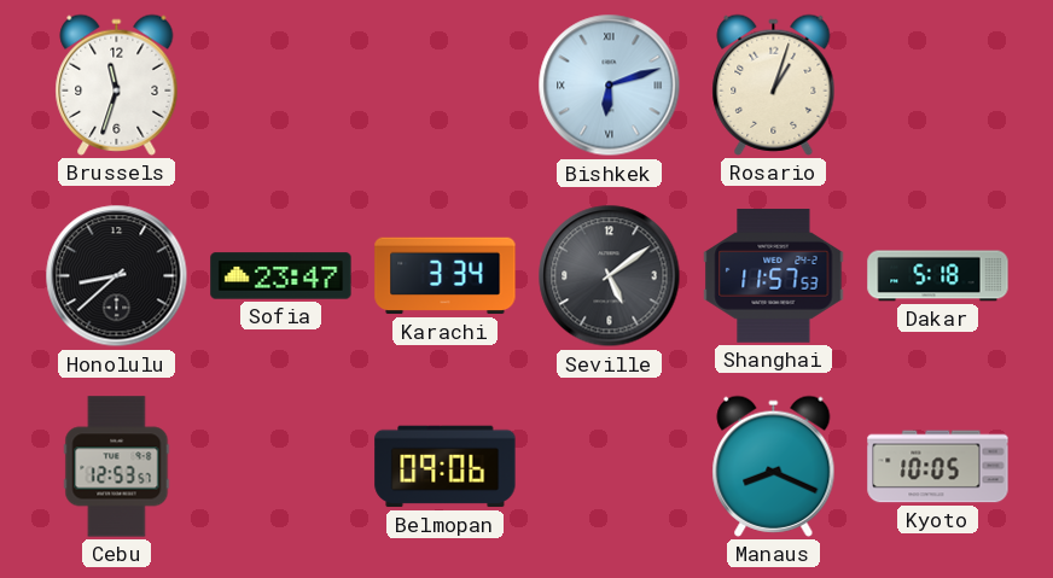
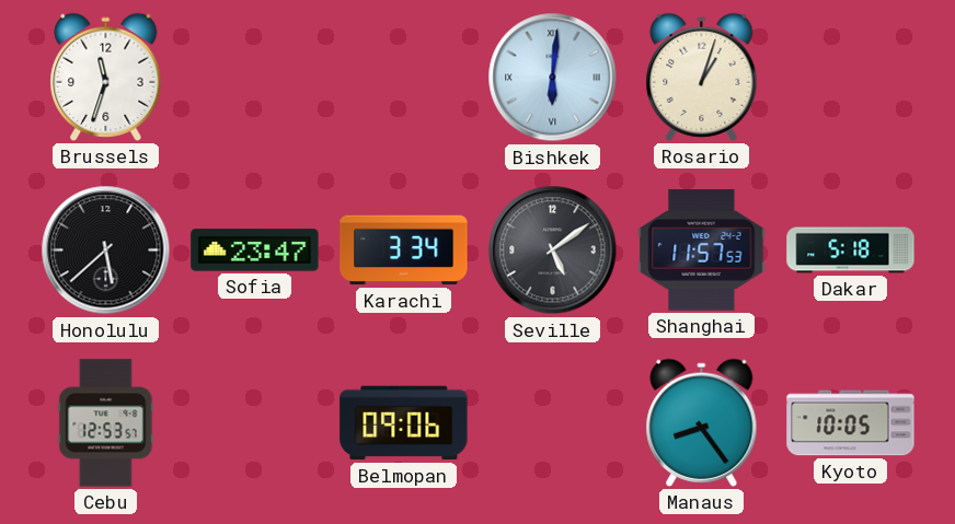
Bishkek: 6:12 -> 6:01 (553, 78)
Honolulu: 8:38 -> 5:38 (106, 251)
Manaus: 8:19 -> 8:24 (702, 422)
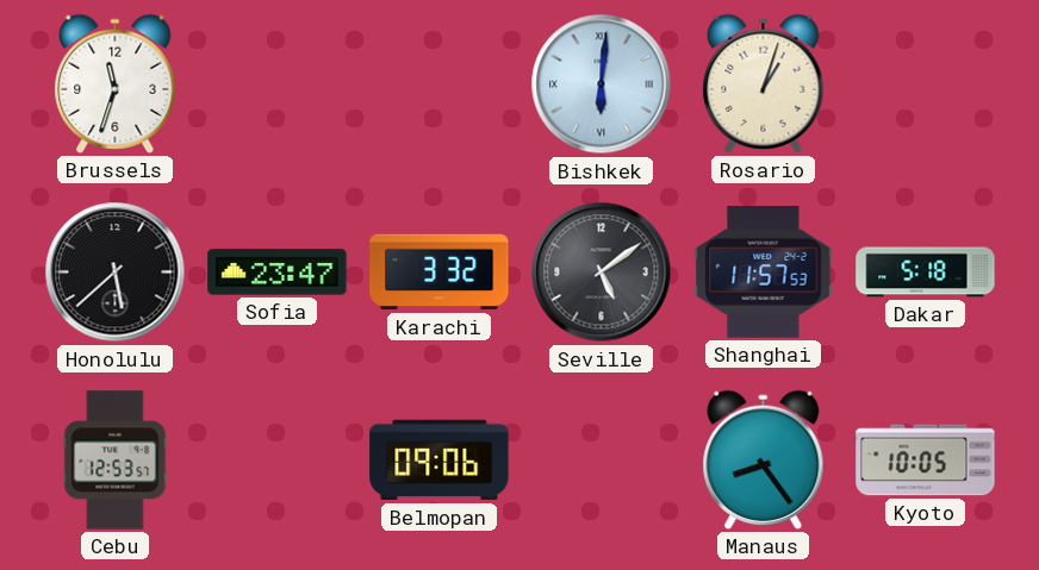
Karachi: 3:34 -> 3:32 (440, 273)
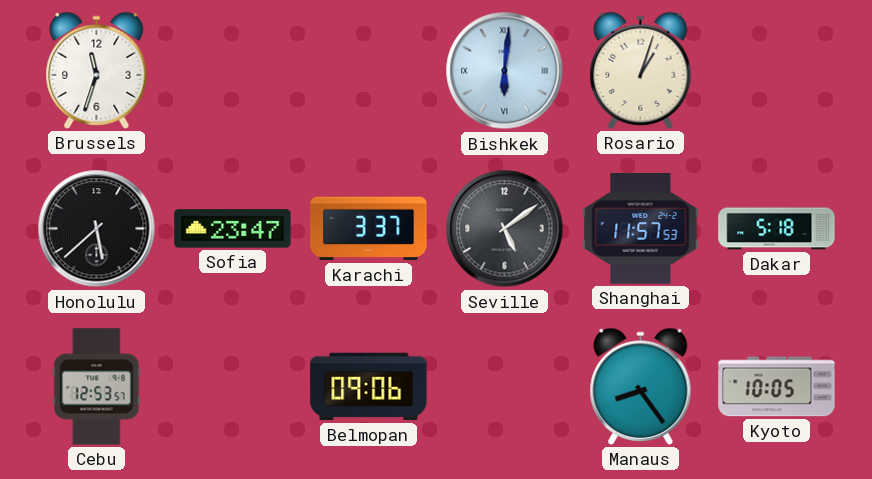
Karachi: 3:32 -> 3:37 (369, 229)
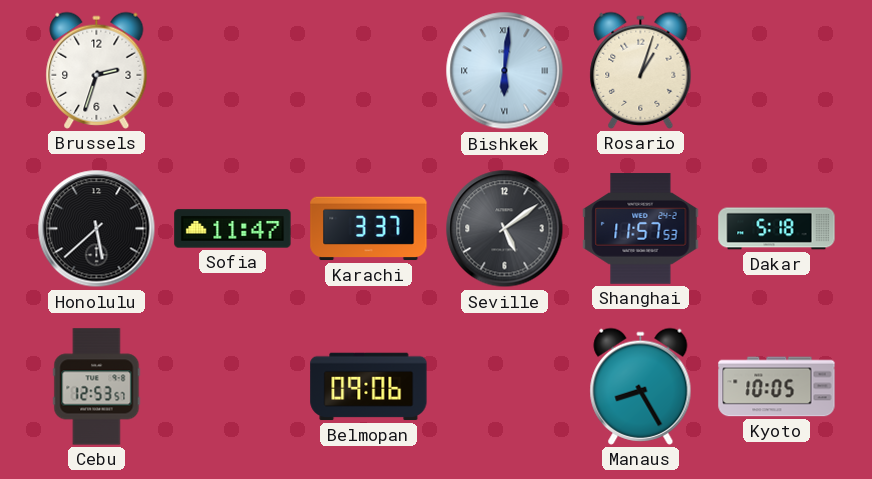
Brussels: 11:33 -> 2:33 (97, 70)
Sofia: 23:47 -> 11:47 (233, 229)
Manaus: 8:24 -> 8:25 (641, 386)
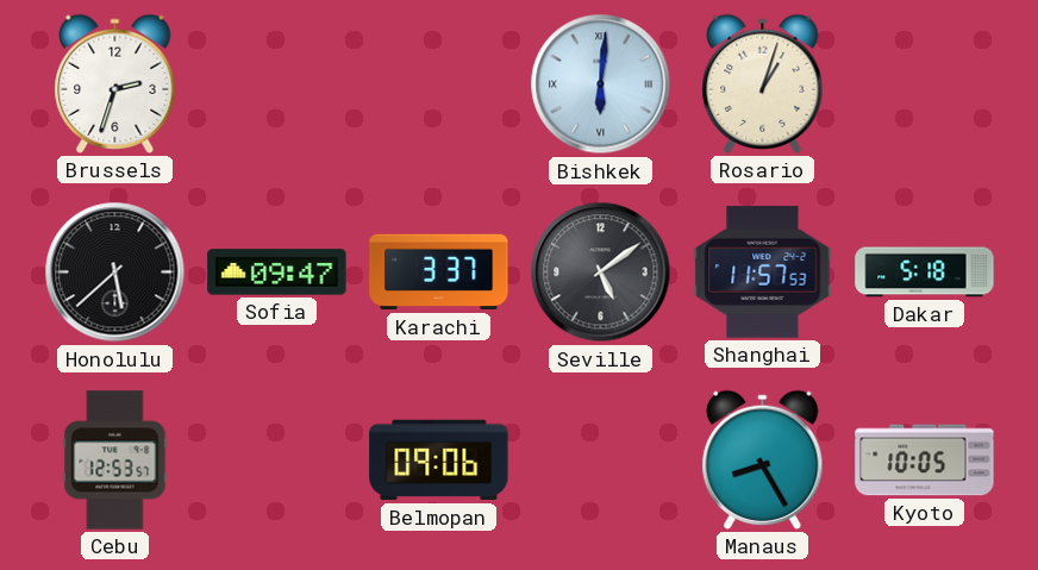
Sofia: 11:47 -> 09:47 (277, 273)
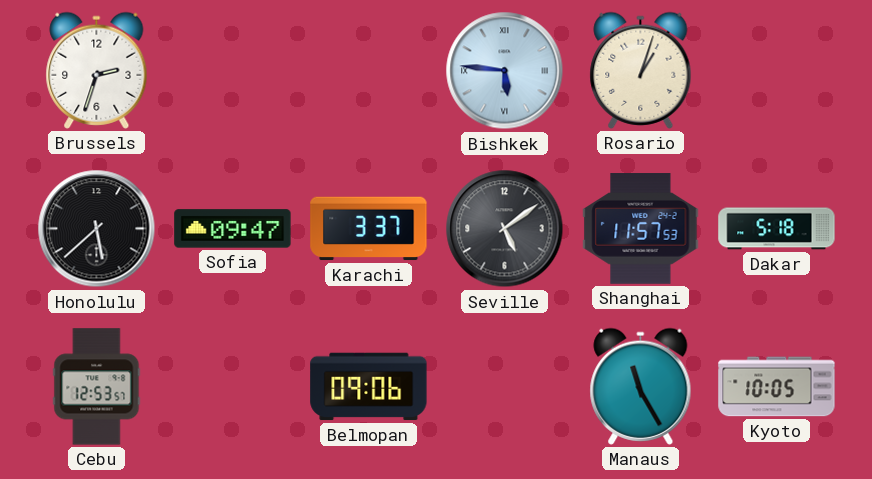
Bishkek: 6:01 -> 5:46 (505, 71)
Manaus: 8:25 -> 11:25 (641, 386)
